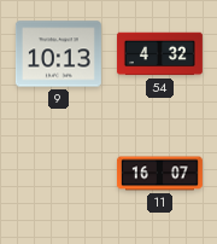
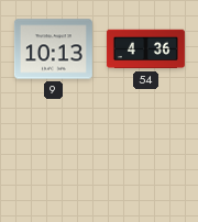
54: 4:32 -> 4:36 (145, 49)
11: 16:07 -> none (159, 174)
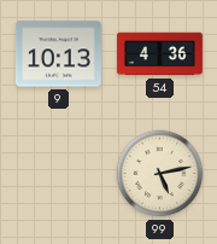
99: none -> 5:13 (160, 174)
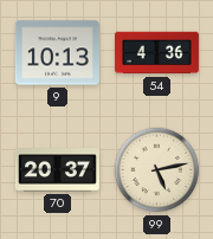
70: none -> 20:37 (57, 170)
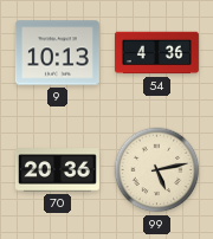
70: 20:37 -> 20:36 (57, 170)
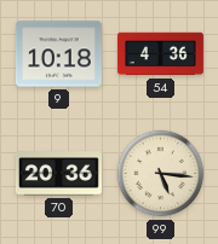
9: 10:13 -> 10:18 (58, 54)
99: 5:13 -> 5:16 (161, 174)
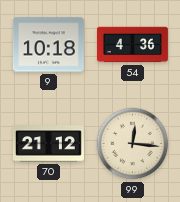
70: 20:36 -> 21:12 (48, 144)
99: 5:16 -> 12:16 (133, 144)
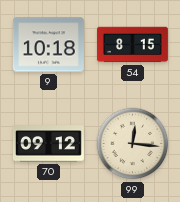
54: 4:36 -> 8:15 (132, 45)
70: 21:12 -> 09:12 (48, 144)
